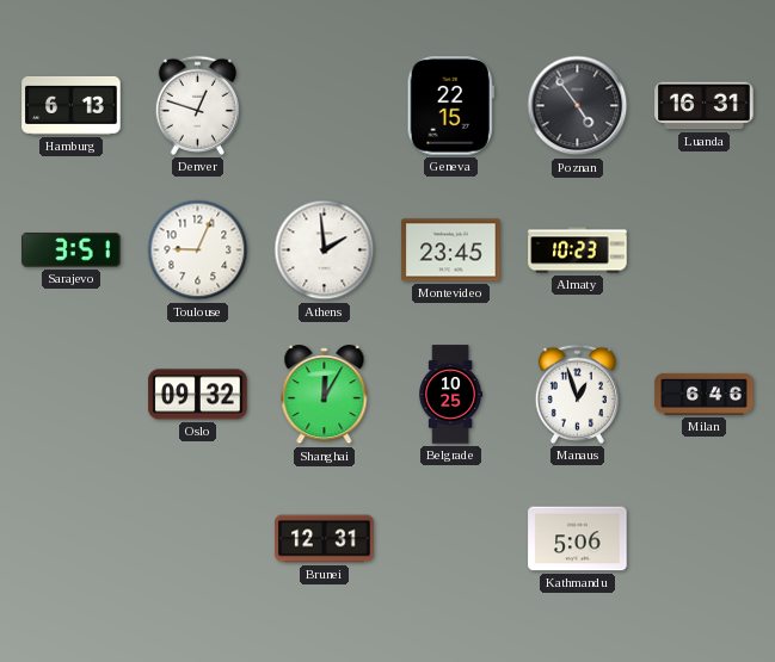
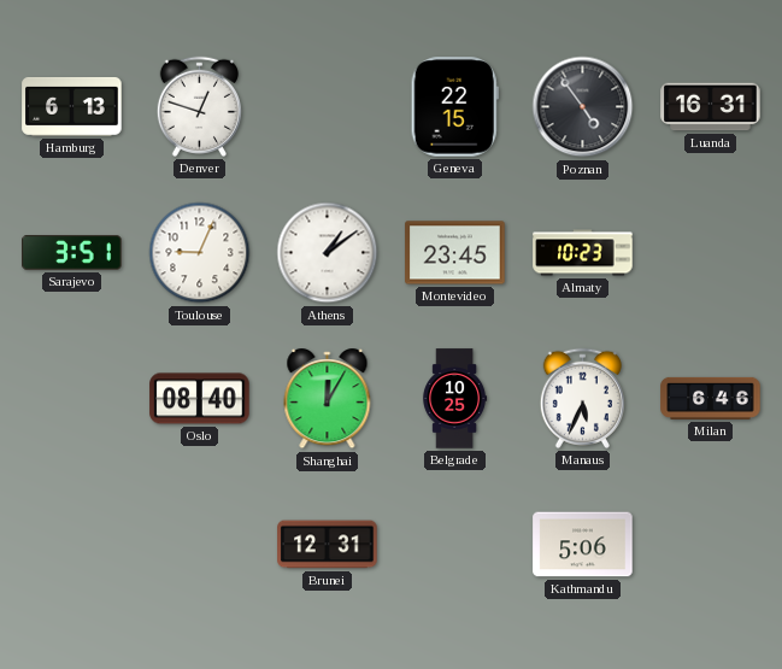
Athens: 1:59 -> 1:09 (328, 253)
Oslo: 09:32 -> 08:40 (200, 399)
Manaus: 12:57 -> 5:34 (582, 398)
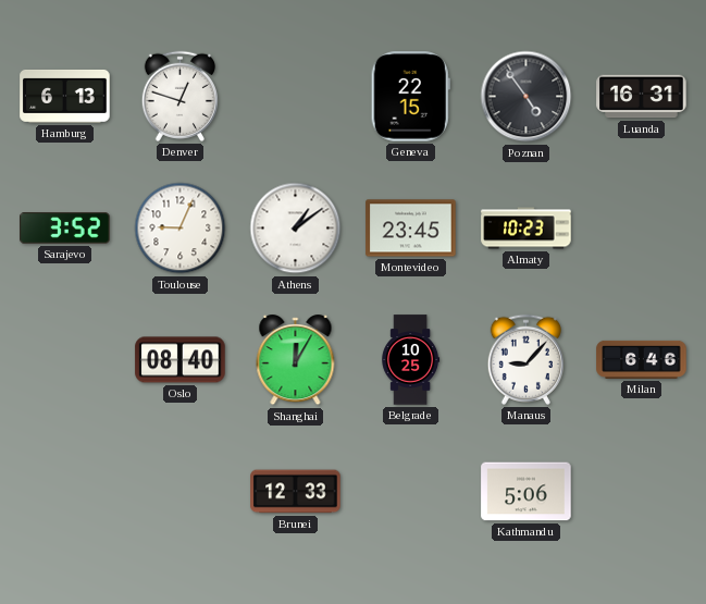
Sarajevo: 3:51 -> 3:52 (65, 229)
Manaus: 5:34 -> 9:07 (525, 359)
Brunei: 12:31 -> 12:33 (296, 492)
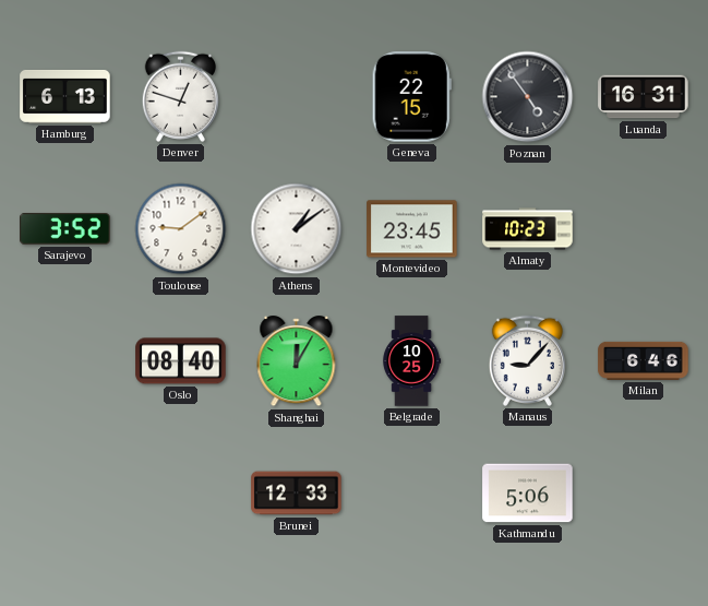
Toulouse: 9:04 -> 9:09 (181, 229)
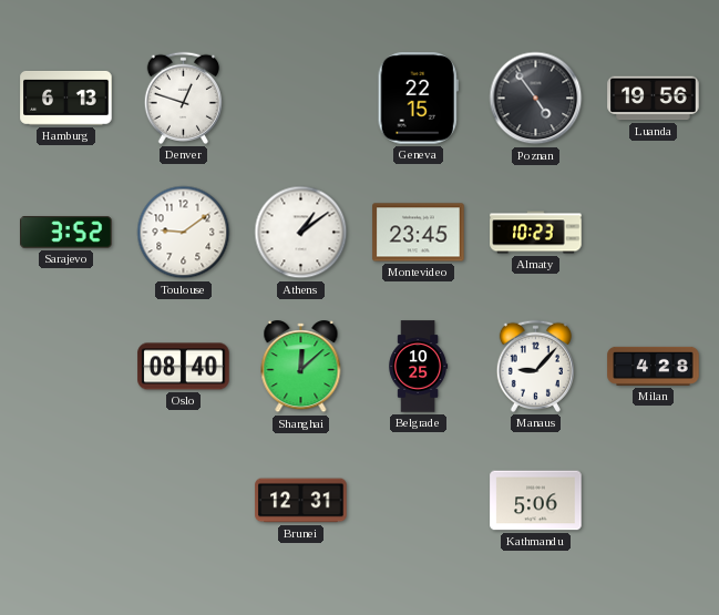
Luanda: 16:31 -> 19:56 (654, 99)
Shanghai: 12:05 -> 12:08 (301, 367)
Milan: 6:46 -> 4:28 (654, 366)
Brunei: 12:33 -> 12:31 (301, 501)
